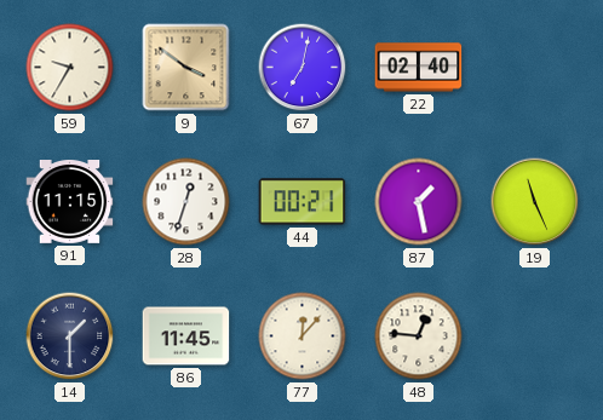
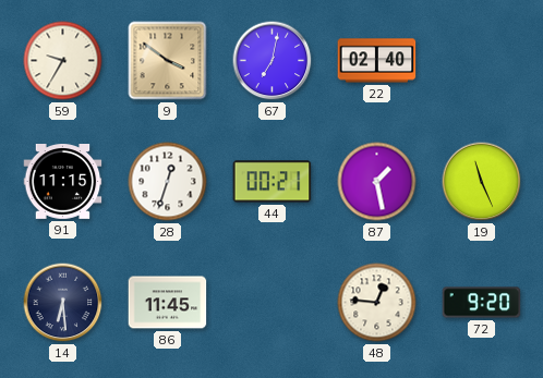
14: 1:30 -> 6:29 (63, 303)
77: 12:07 -> none (303, 336)
72: none -> 9:20 (482, 303)
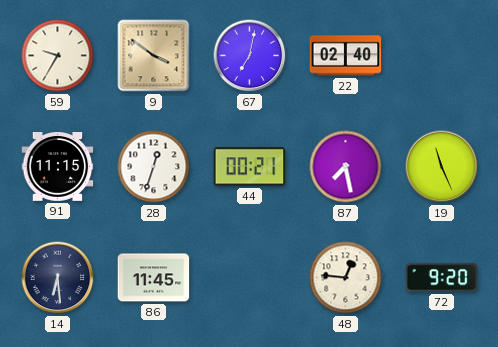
87: 1:28 -> 7:28 (346, 167)
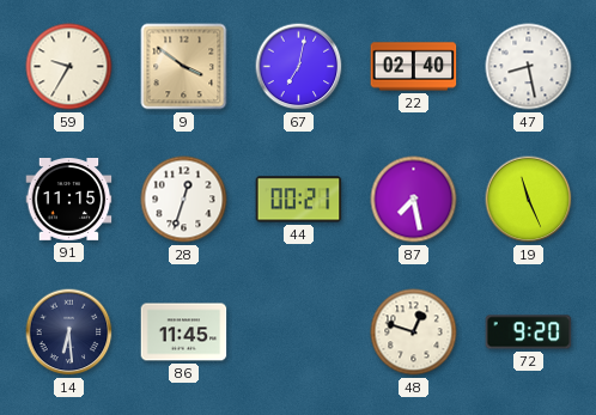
47: none -> 8:28 (529, 67)
48: 12:46 -> 12:48 (414, 332)
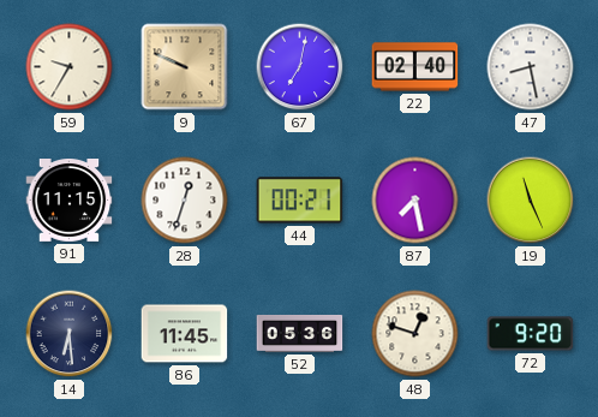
9: 3:51 -> 9:49 (185, 67)
52: none -> 05:36 (300, 333)
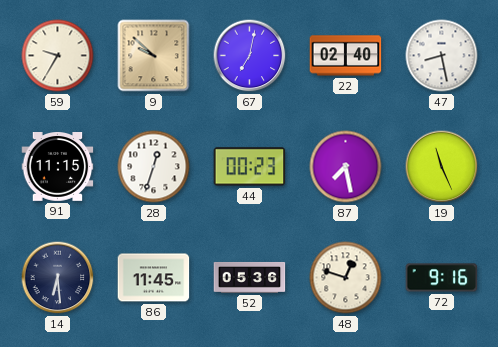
9: 9:49 -> 9:52 (154, 56)
44: 00:21 -> 00:23 (250, 167)
72: 9:20 -> 9:16 (442, 278)
